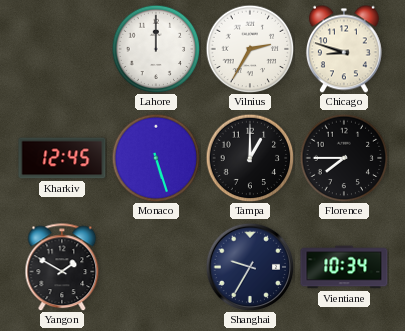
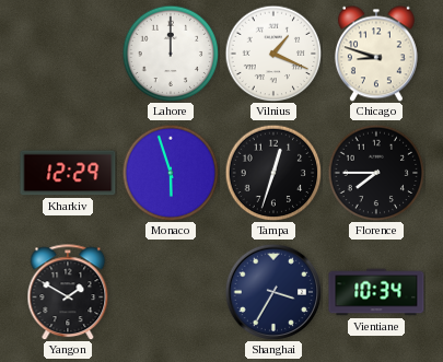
Vilnius: 2:35 -> 1:19 (273, 54)
Kharkiv: 12:45 -> 12:29 (68, 173)
Monaco: 5:27 -> 5:57 (171, 173)
Tampa: 1:00 -> 12:33 (273, 173)
Shanghai: 9:35 -> 3:35 (273, 292)
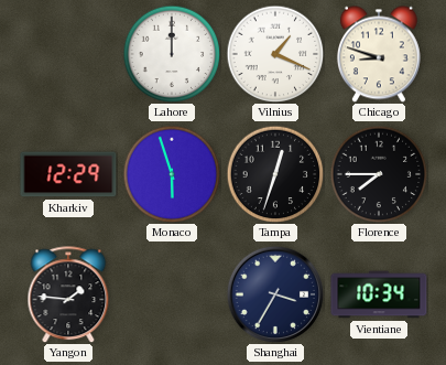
Yangon: 1:50 -> 1:46 (68, 294)
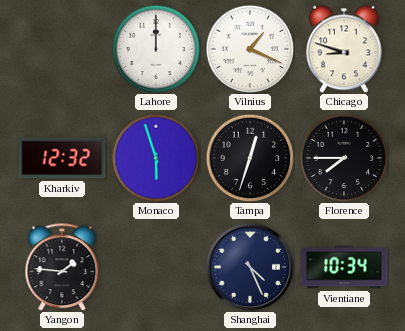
Kharkiv: 12:29 -> 12:32 (62, 158)
Shanghai: 3:35 -> 4:26 (250, 267)
